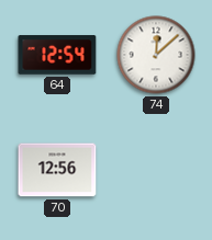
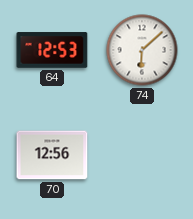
64: 12:54 -> 12:53 (52, 50)
74: 12:08 -> 6:08 (142, 50)
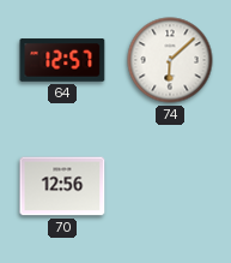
64: 12:53 -> 12:57 (62, 60)
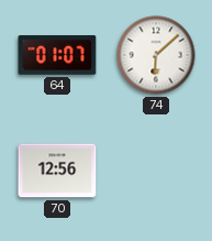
64: 12:57 -> 01:07 (57, 55)
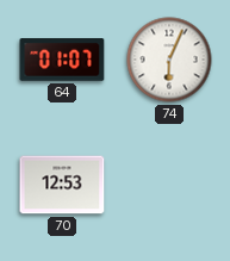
74: 6:08 -> 6:04 (169, 60)
70: 12:56 -> 12:53 (62, 185)
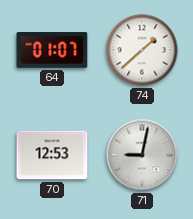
74: 6:04 -> 1:38 (142, 50)
71: none -> 9:02 (142, 155)
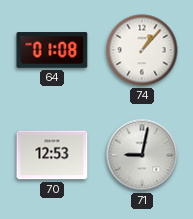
64: 01:07 -> 01:08 (52, 50)
74: 1:38 -> 1:07 (142, 50)
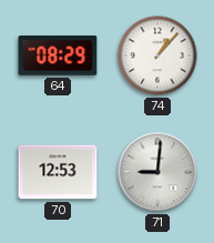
64: 01:08 -> 08:29 (58, 55)
71: 9:02 -> 9:01 (157, 172)
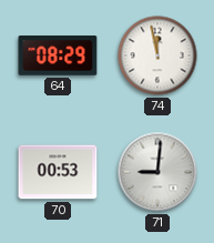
74: 1:07 -> 11:58 (157, 55)
70: 12:53 -> 00:53 (58, 172)
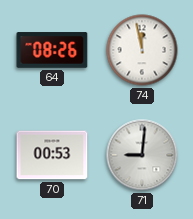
64: 08:29 -> 08:26 (52, 50)
